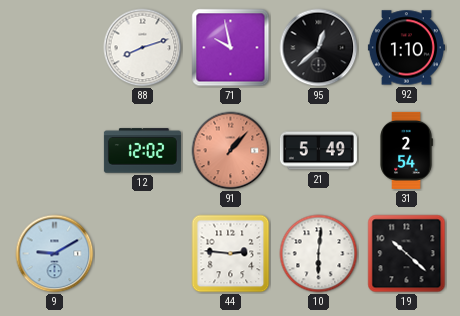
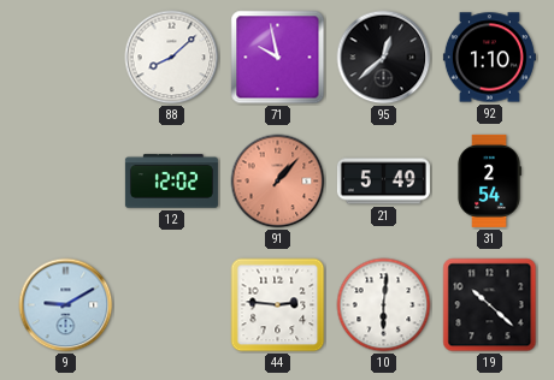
88: 8:12 -> 8:08 (172, 58)
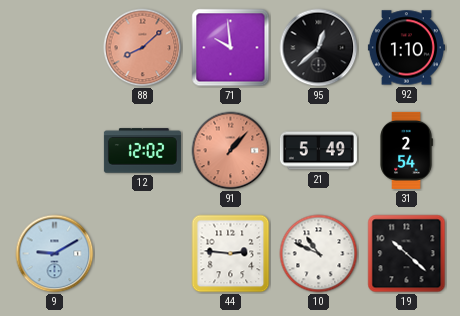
88 dial: white -> salmon (143, 48)
71: 9:58 -> 9:59 (231, 48)
10: 6:01 -> 10:49 (319, 254)
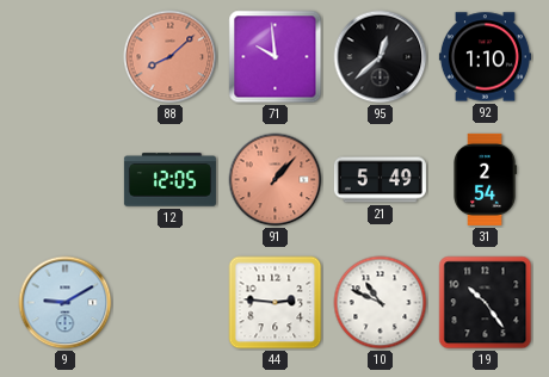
12: 12:02 -> 12:05 (169, 180)
19: 10:22 -> 10:24 (486, 303)
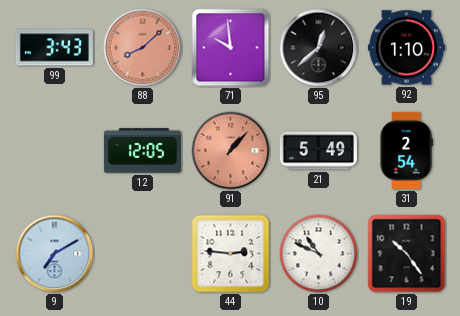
99: none -> 3:43 (54, 48)
9: 9:10 -> 7:10 (55, 254)
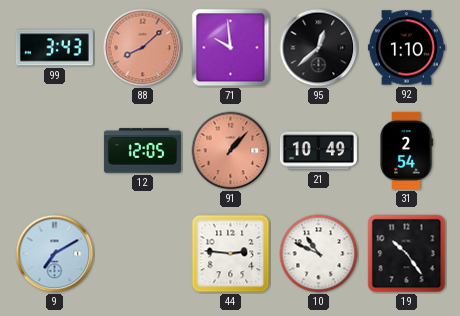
21: 5:49 -> 10:49 (318, 151)
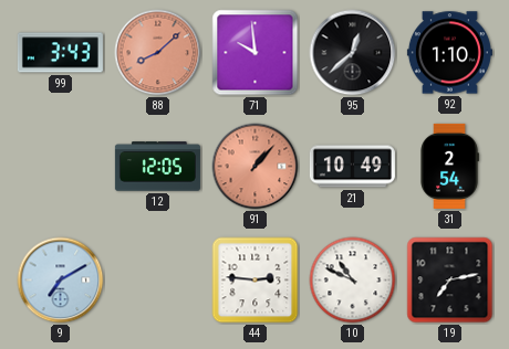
19: 10:24 -> 7:13 (450, 281)
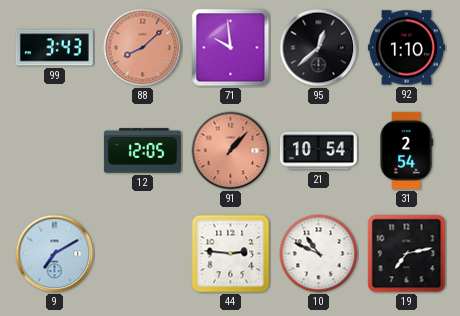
21: 10:49 -> 10:54 (318, 151)
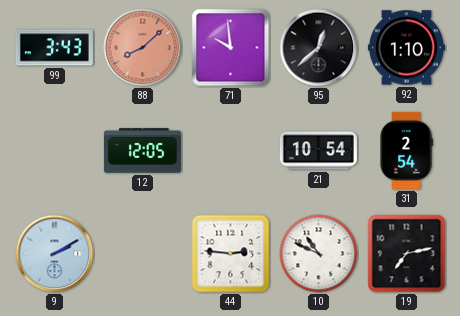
91: 1:07 -> none (231, 151)
9: 7:10 -> 2:10 (55, 254)
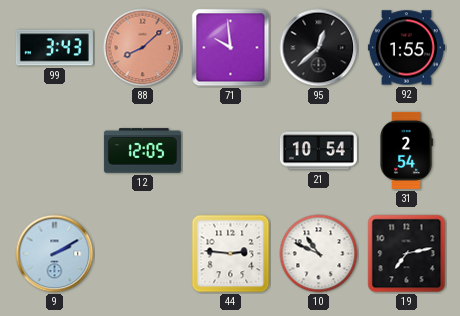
92: 1:10 -> 1:55 (406, 48)
